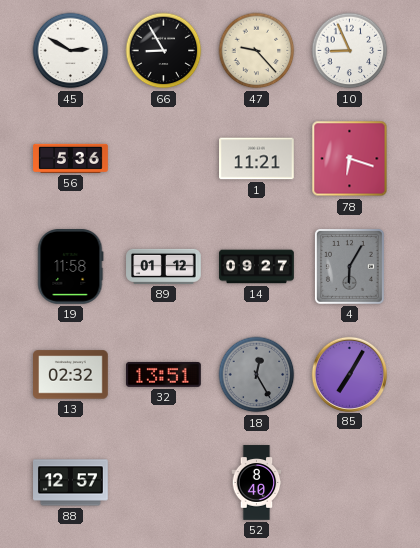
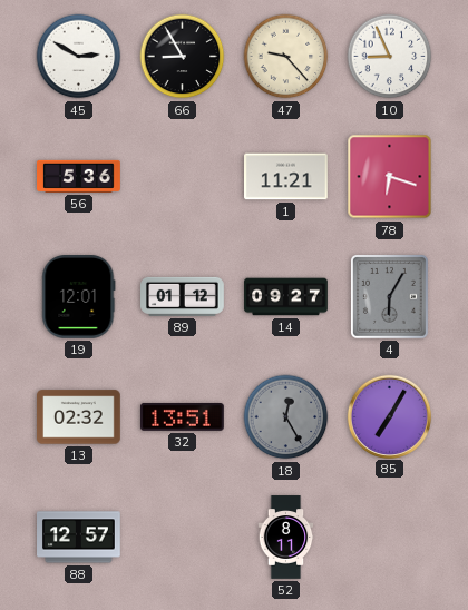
19: 11:58 -> 12:01 (79, 297)
52: 8:40 -> 8:11 (286, 538)
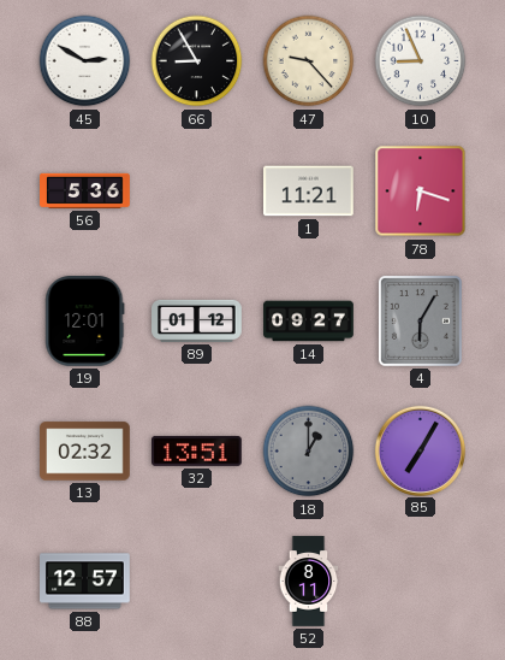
18: 12:25 -> 1:00 (309, 452)
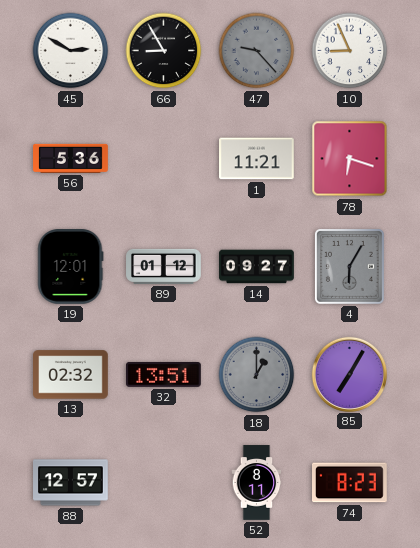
47 dial: cream -> grey (257, 51)
74: none -> 8:23 (350, 483)
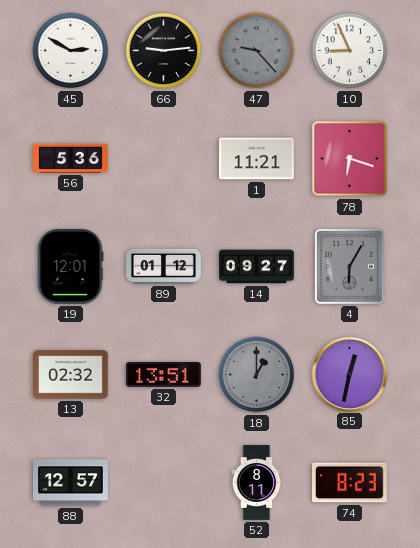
66: 8:55 -> 9:14 (164, 51)
85: 7:05 -> 12:32 (349, 374)
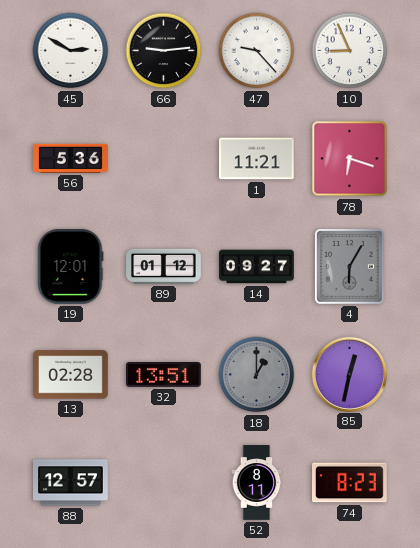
47 dial: grey -> white (257, 51)
13: 02:32 -> 02:28 (71, 375)
